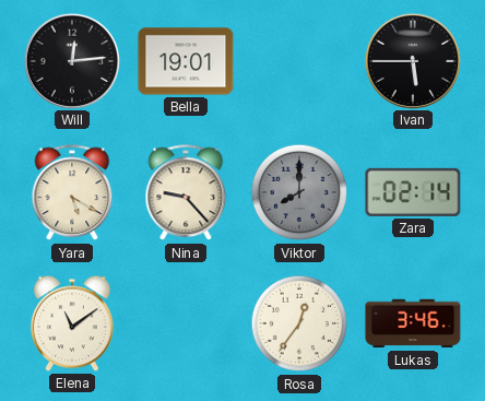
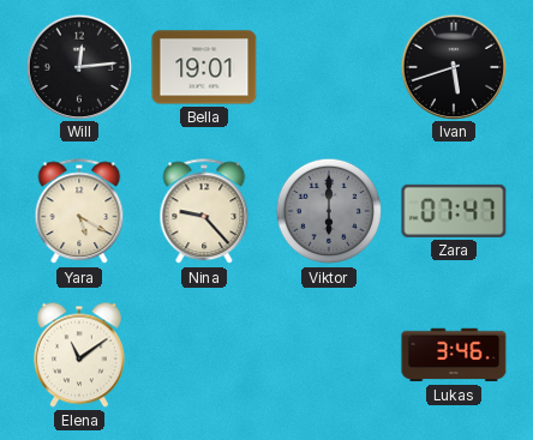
Ivan: 5:45 -> 5:42 (453, 66)
Viktor: 8:00 -> 6:00 (329, 211)
Zara: 02:14 -> 07:47 (454, 211)
Rosa: 12:36 -> none (299, 323)
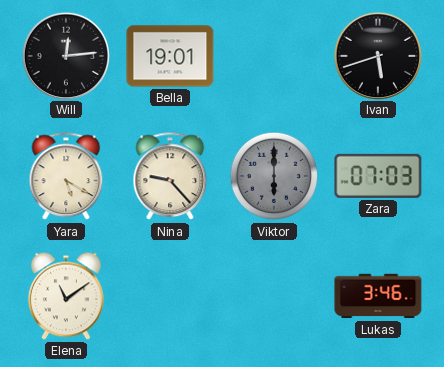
Zara: 07:47 -> 07:03 (378, 176)
